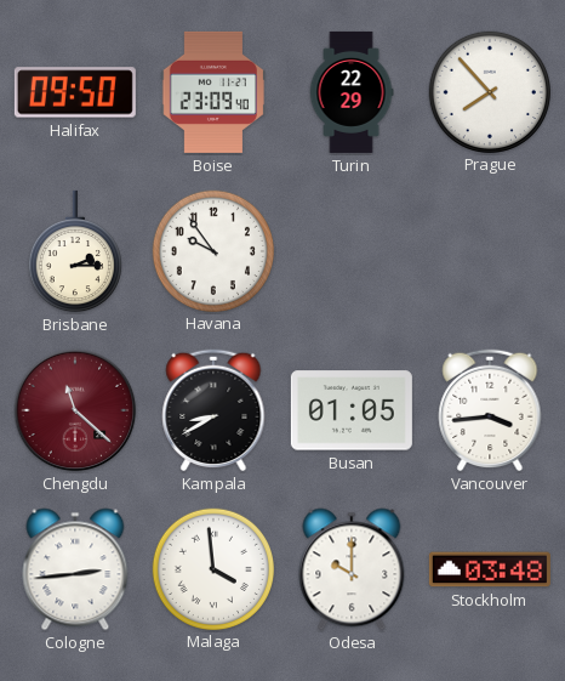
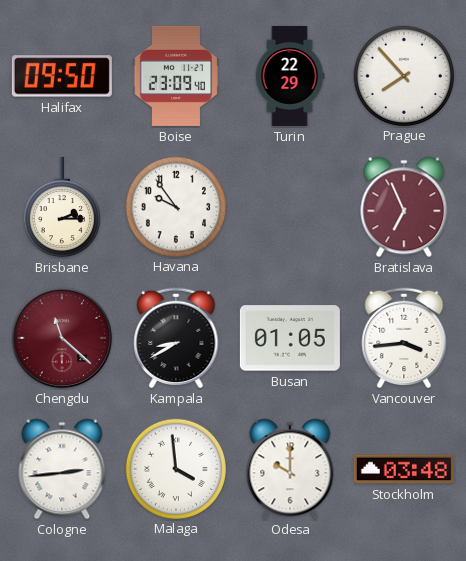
Bratislava: none -> 6:56 (404, 207)
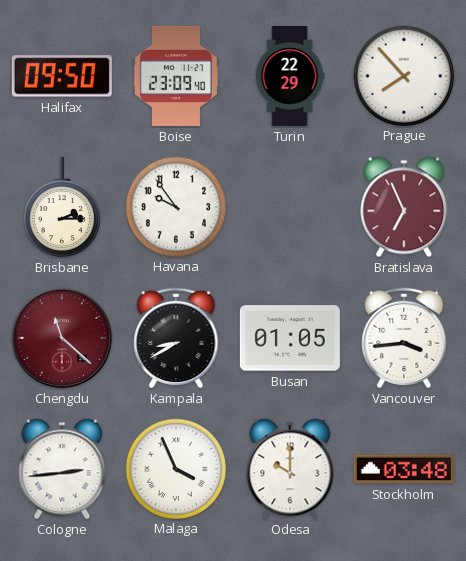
Malaga: 3:59 -> 3:56 (175, 468)
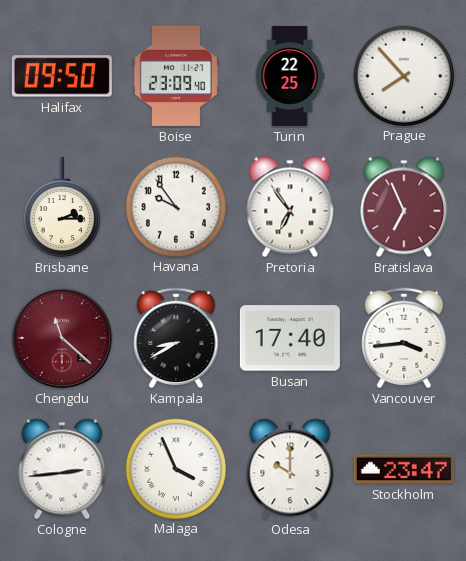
Turin: 22:29 -> 22:25 (290, 76)
Pretoria: none -> 6:54 (290, 207)
Busan: 01:05 -> 17:40 (290, 338)
Stockholm: 03:48 -> 23:47 (404, 469)
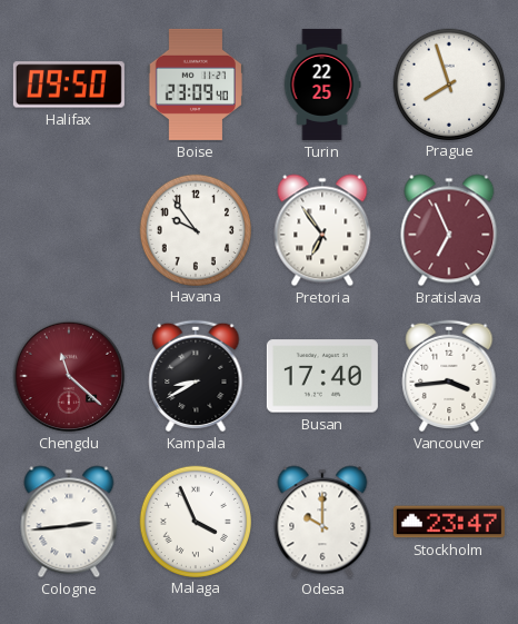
Prague: 7:53 -> 7:57 (448, 83)
Brisbane: 2:15 -> none (62, 207)
